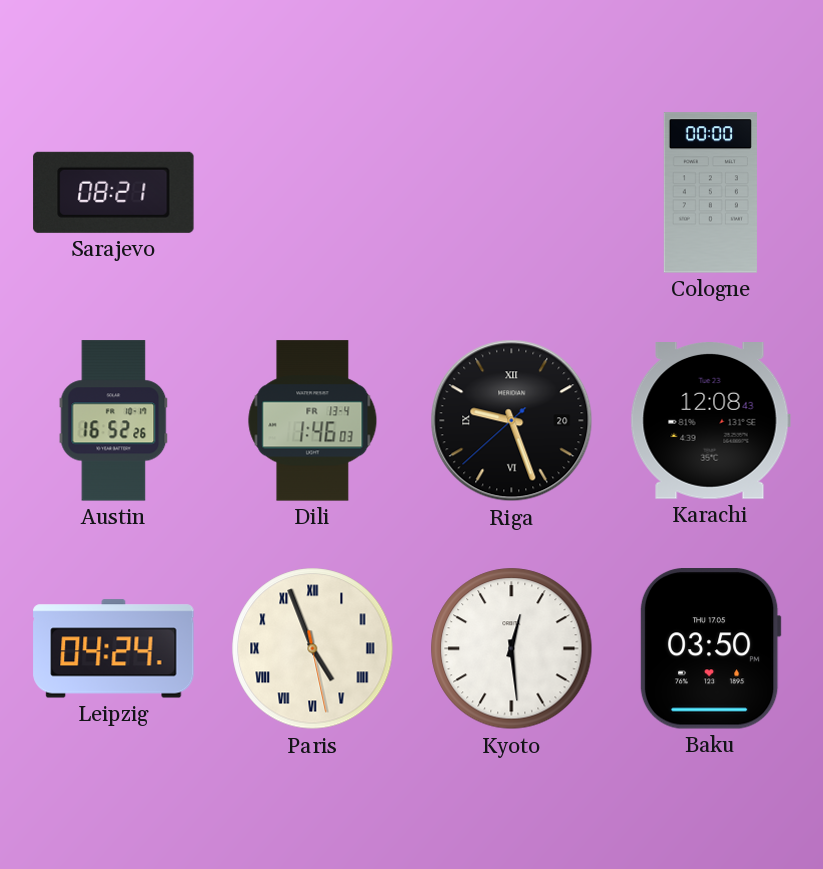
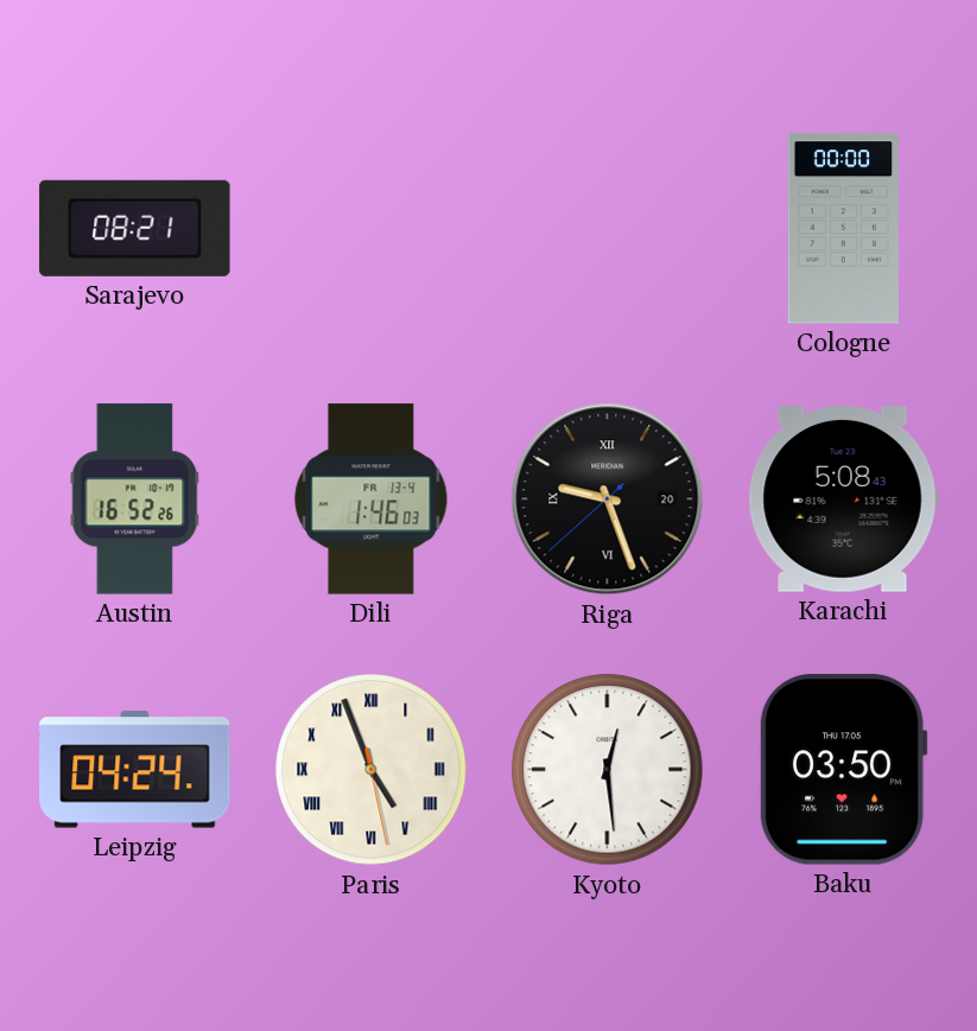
Karachi: 12:08 -> 5:08 (843, 499)
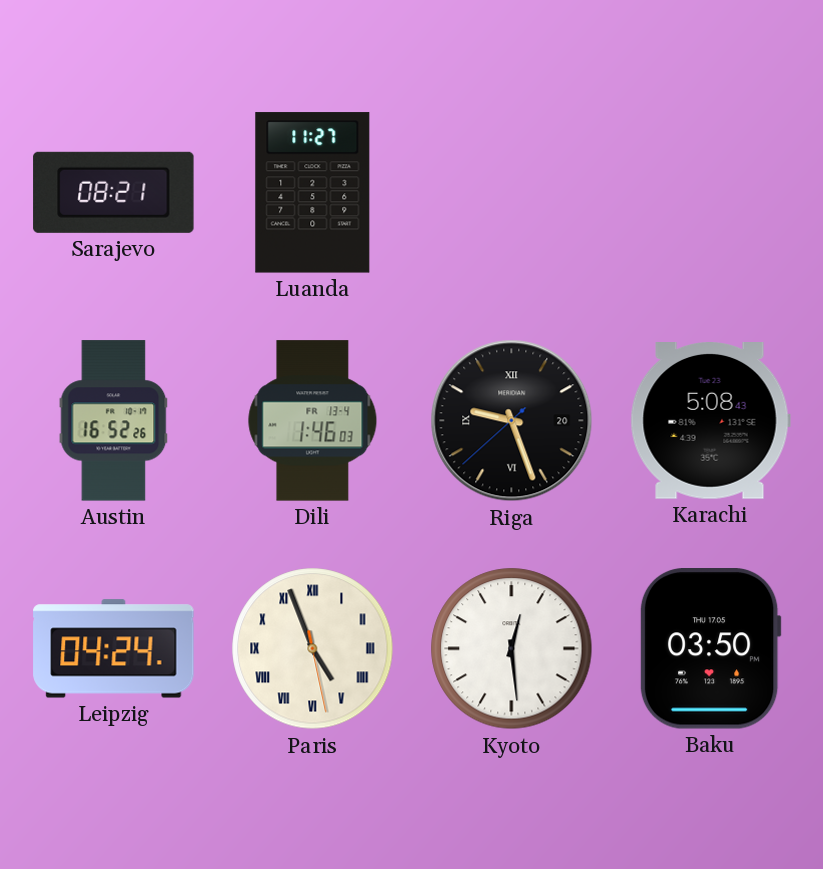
Luanda: none -> 11:27 (313, 193)
Cologne: 00:00 -> none (843, 229)
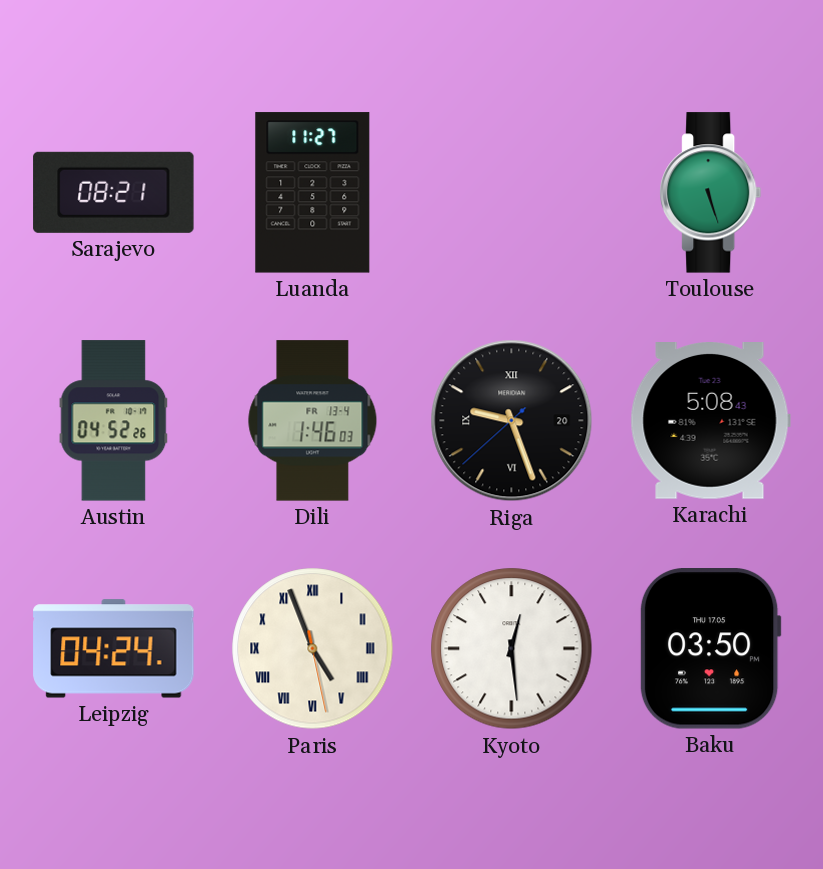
Toulouse: none -> 5:27 (711, 193)
Austin: 16:52 -> 04:52 (114, 421)
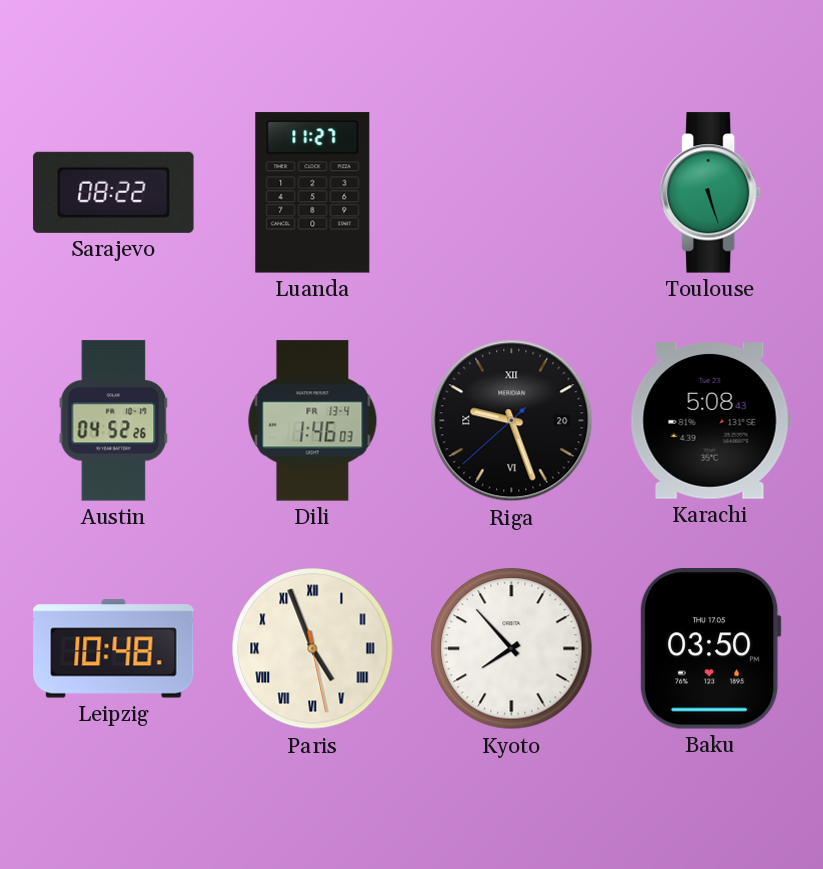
Sarajevo: 08:21 -> 08:22 (114, 192)
Leipzig: 04:24 -> 10:48 (114, 649)
Kyoto: 12:29 -> 7:53 (512, 649)
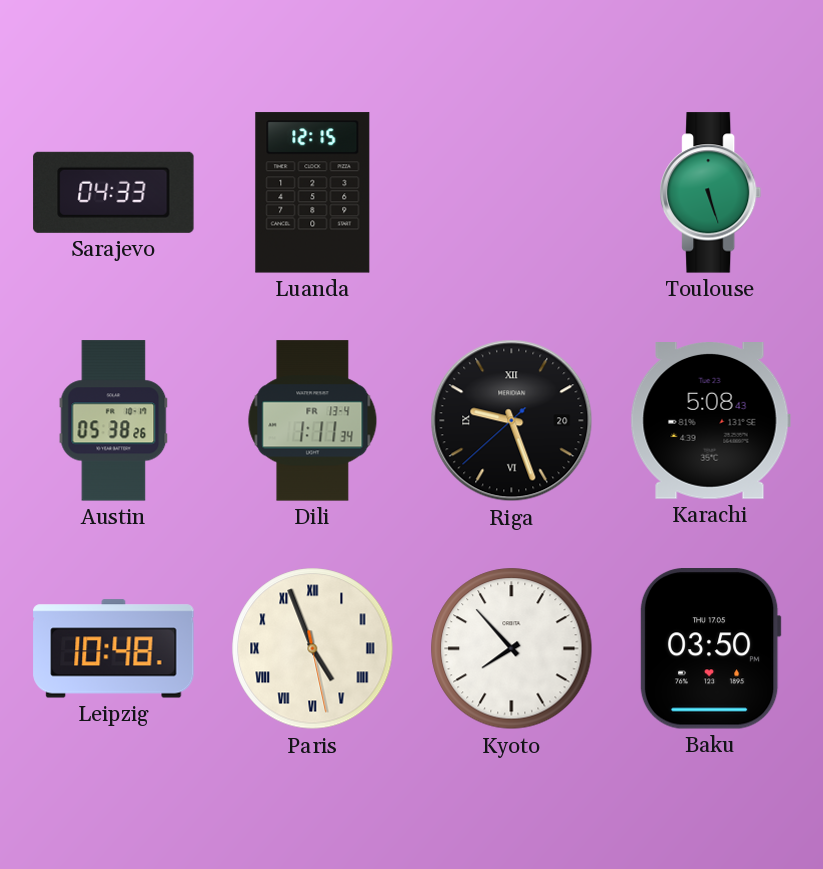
Sarajevo: 08:22 -> 04:33 (114, 192)
Luanda: 11:27 -> 12:15 (313, 193)
Austin: 04:52 -> 05:38 (114, 421)
Dili: 1:46 -> 1:11 (313, 421)
